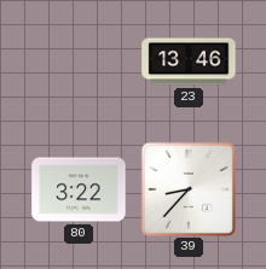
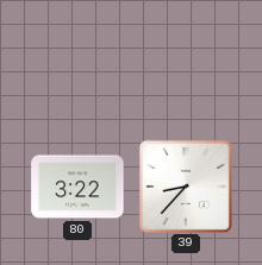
23: 13:46 -> none (189, 62)
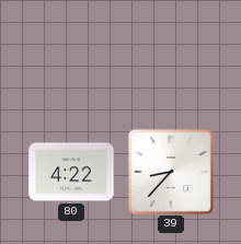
80: 3:22 -> 4:22 (71, 172)
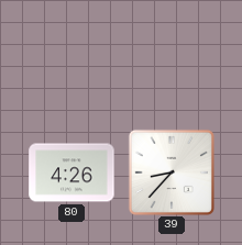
80: 4:22 -> 4:26 (71, 172)
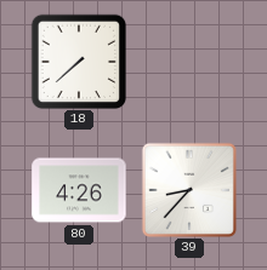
18: none -> 7:38 (79, 62)
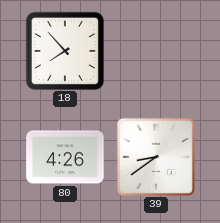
18: 7:38 -> 7:53 (65, 51)
39: 8:37 -> 8:39 (156, 157)
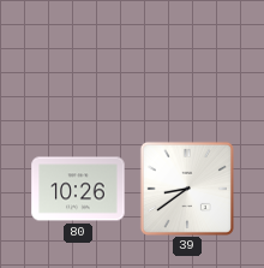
18: 7:53 -> none (65, 51)
80: 4:26 -> 10:26 (78, 189)
